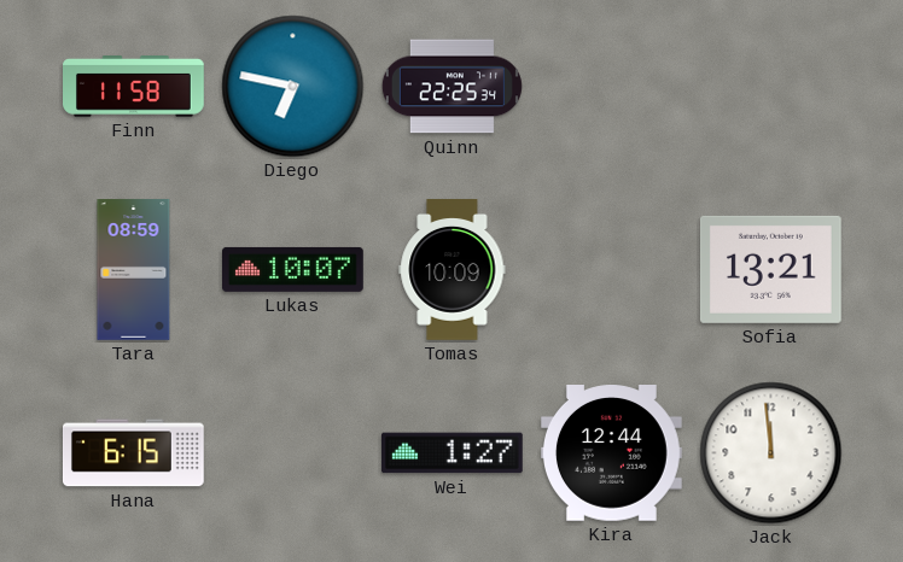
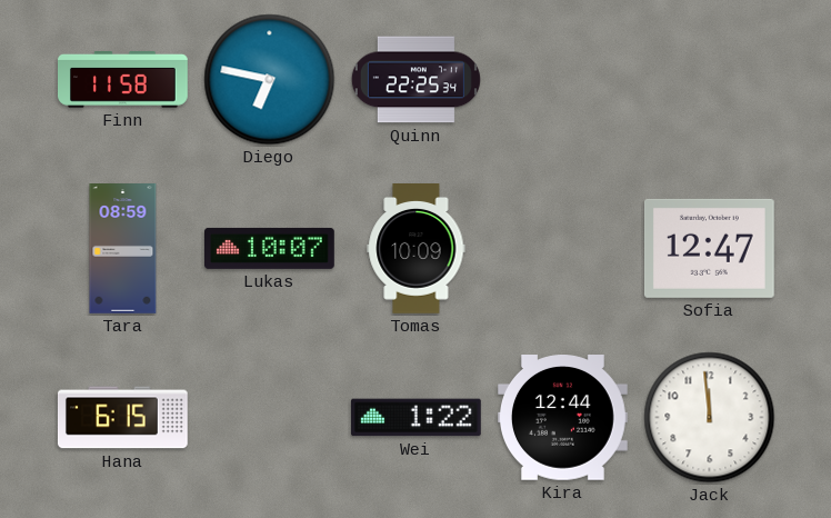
Sofia: 13:21 -> 12:47 (709, 248)
Wei: 1:27 -> 1:22 (416, 418)
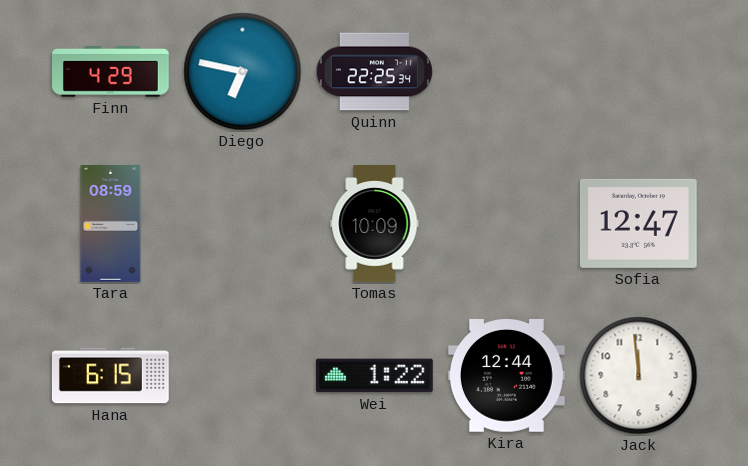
Finn: 11:58 -> 4:29 (111, 72)
Lukas: 10:07 -> none (270, 248)
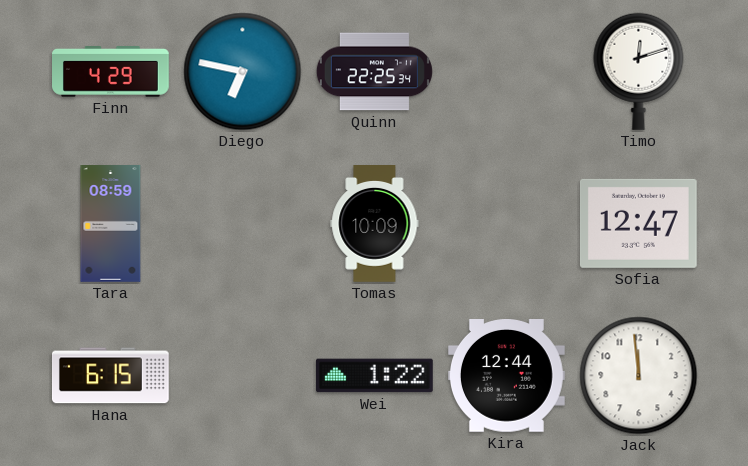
Timo: none -> 12:12 (639, 71)
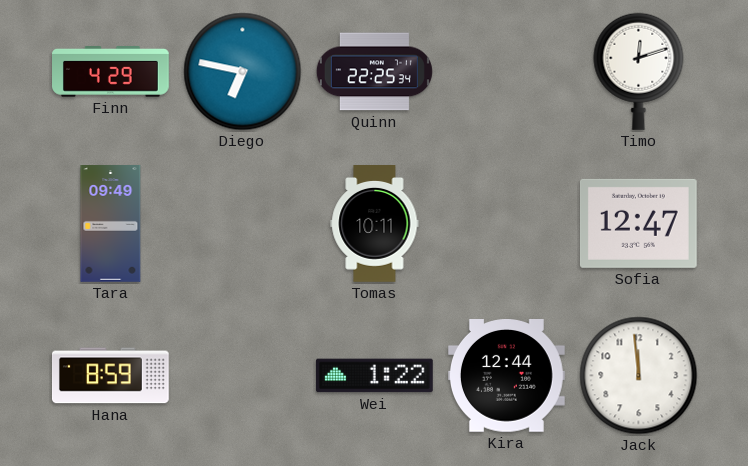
Tara: 08:59 -> 09:49 (111, 224)
Tomas: 10:09 -> 10:11 (375, 224)
Hana: 6:15 -> 8:59 (110, 376)
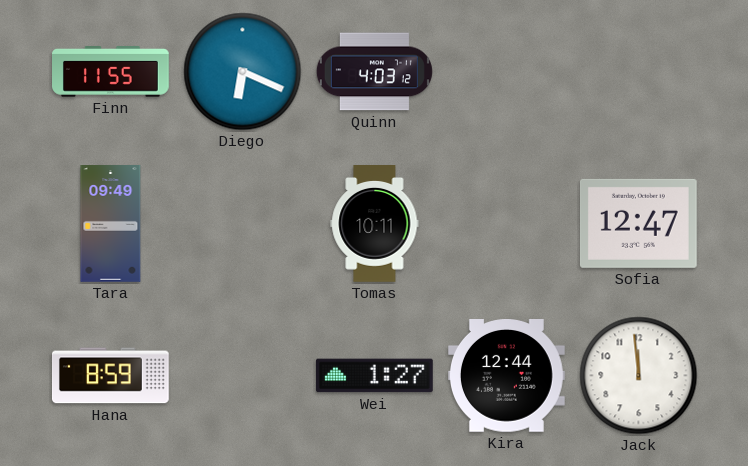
Finn: 4:29 -> 11:55 (111, 72)
Diego: 6:47 -> 6:19 (243, 72)
Quinn: 22:25 -> 4:03 (374, 72)
Timo: 12:12 -> none (639, 71)
Wei: 1:22 -> 1:27 (374, 376)
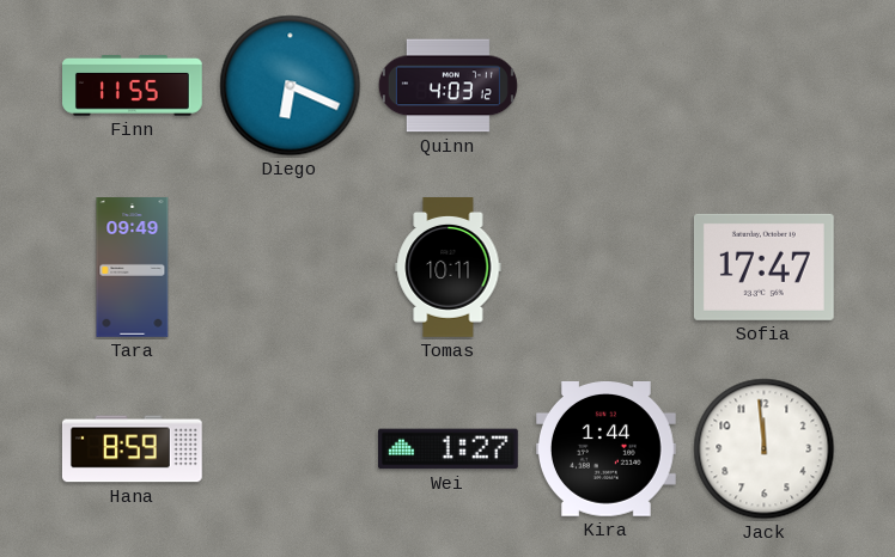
Sofia: 12:47 -> 17:47 (763, 267)
Kira: 12:44 -> 1:44 (607, 449)
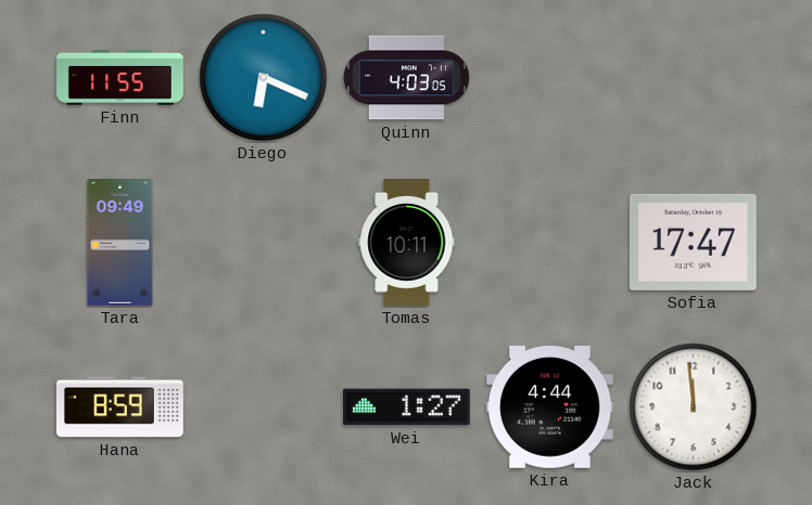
Quinn: 4:03:12 -> 4:03:05 (406, 78)
Kira: 1:44 -> 4:44 (550, 407)
